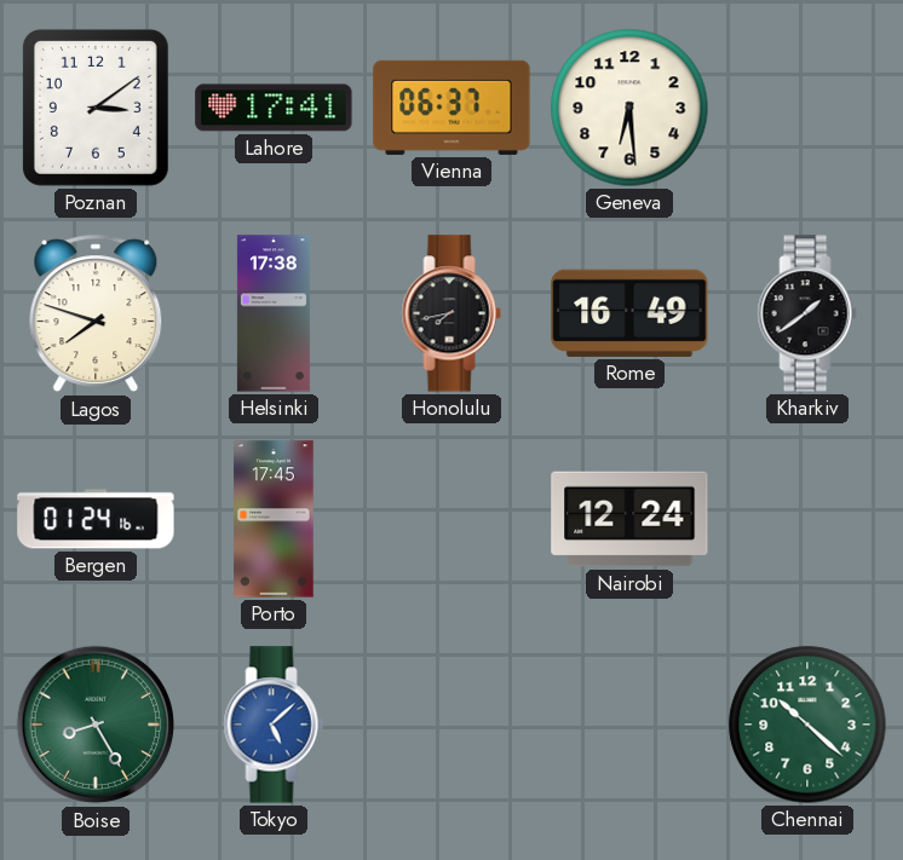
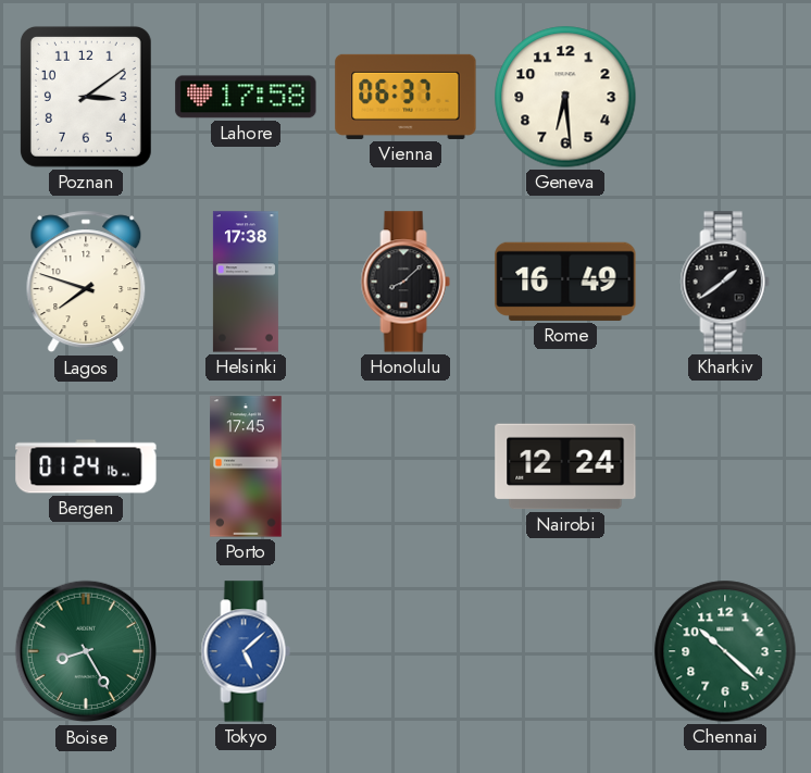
Lahore: 17:41 -> 17:58 (246, 97)
Honolulu: 7:43 -> 8:08 (405, 282)
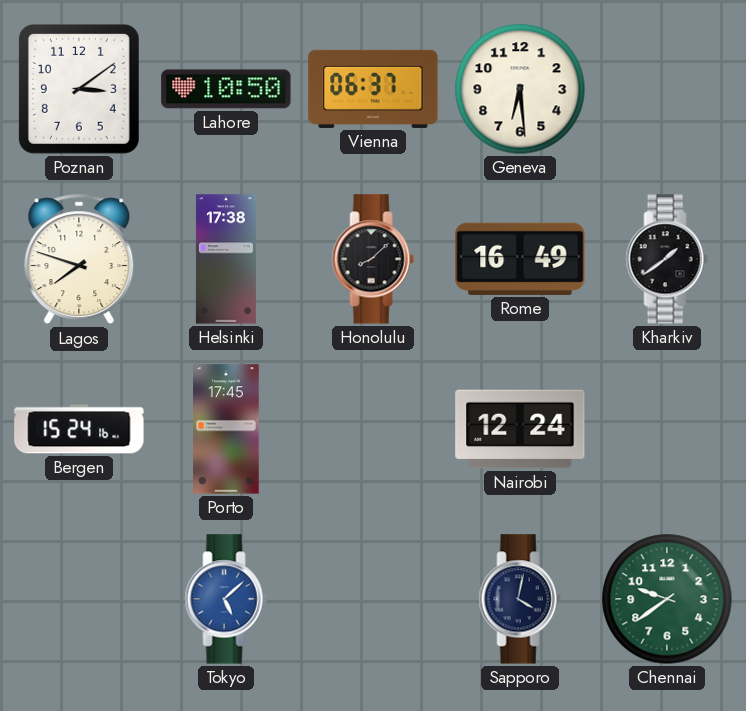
Lahore: 17:58 -> 10:50 (226, 89)
Bergen: 01:24 -> 15:24 (79, 429)
Boise: 8:25 -> none (86, 651)
Sapporo: none -> 4:02 (520, 599)
Chennai: 10:22 -> 9:39 (667, 599)
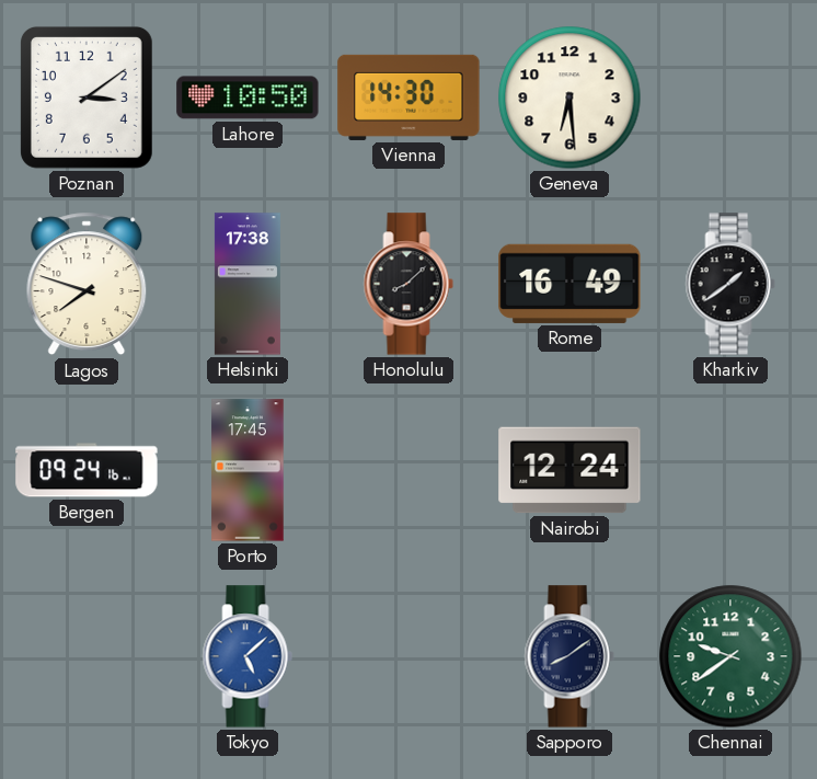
Vienna: 06:37 -> 14:30 (408, 98)
Bergen: 15:24 -> 09:24 (87, 470)
Sapporo: 4:02 -> 8:09 (569, 656)
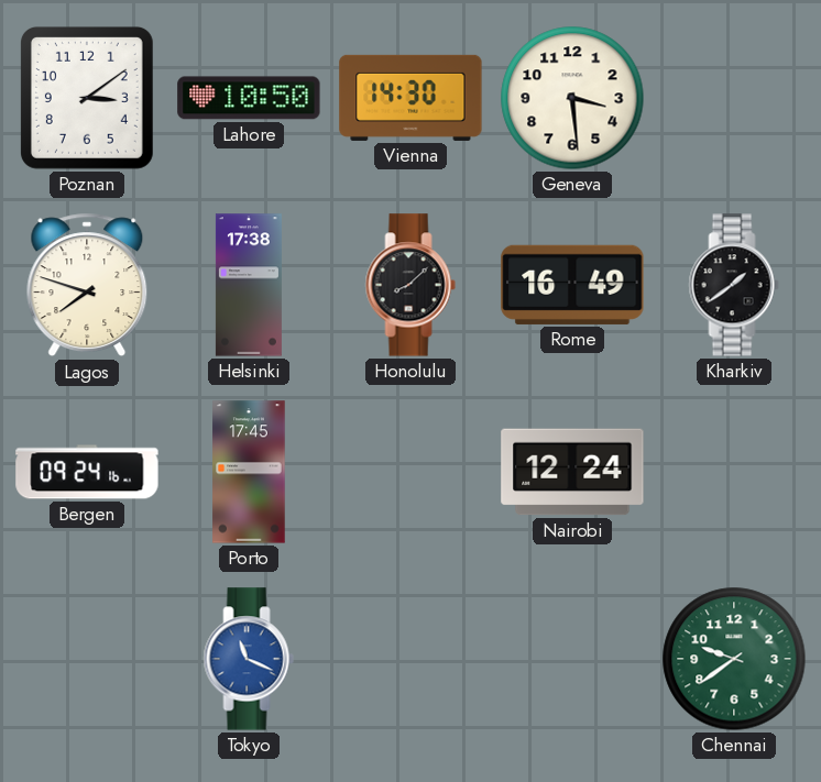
Geneva: 6:29 -> 3:29 (572, 98)
Tokyo: 5:08 -> 11:19 (249, 659)
Sapporo: 8:09 -> none (569, 656)
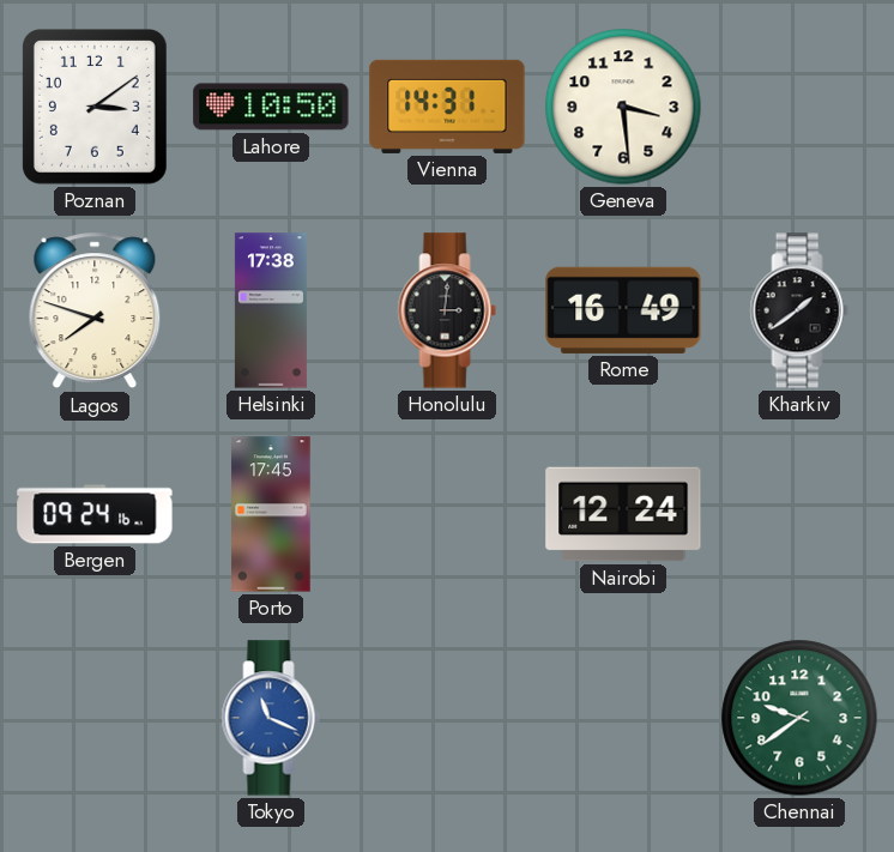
Vienna: 14:30 -> 14:31 (447, 107)
Honolulu: 8:08 -> 3:01 (447, 310)
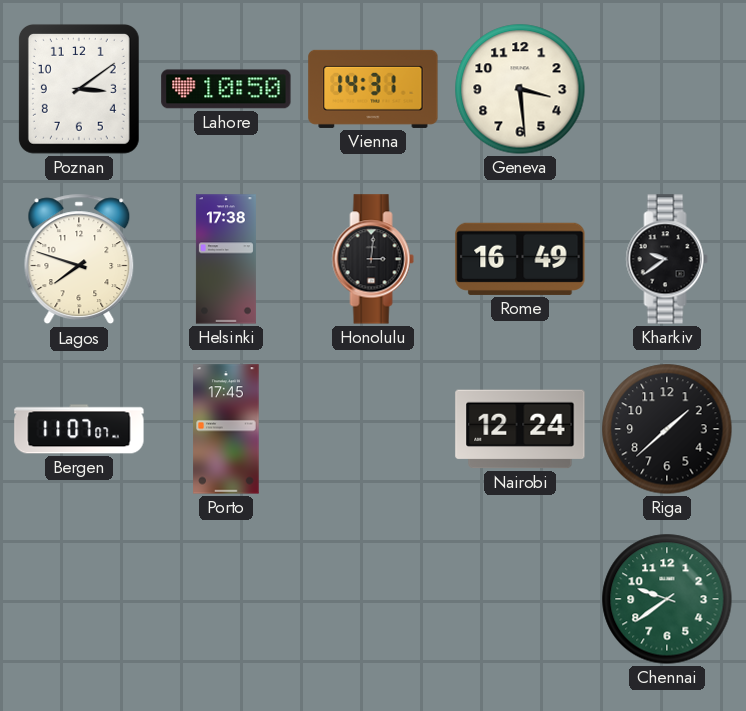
Kharkiv: 1:39 -> 9:39 (667, 259)
Bergen: 09:24 -> 11:07 (79, 429)
Riga: none -> 1:38 (667, 429)
Tokyo: 11:19 -> none (271, 718)
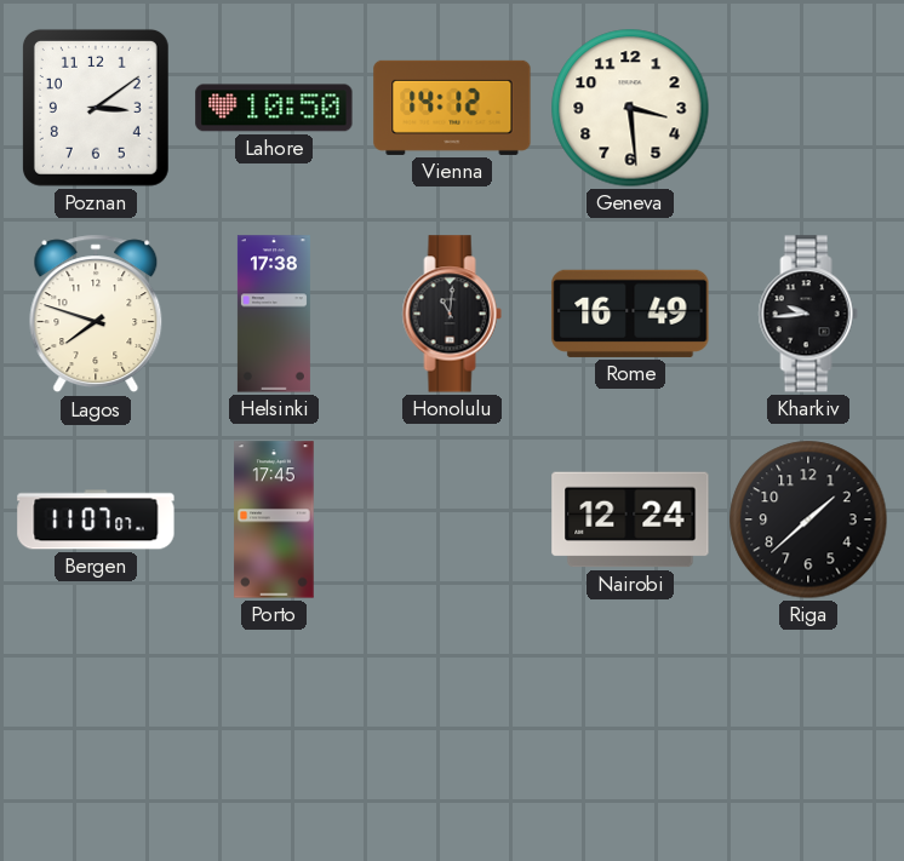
Vienna: 14:31 -> 14:12 (452, 108)
Honolulu: 3:01 -> 11:01 (452, 314)
Kharkiv: 9:39 -> 9:44 (808, 314)
Chennai: 9:39 -> none (667, 599)
